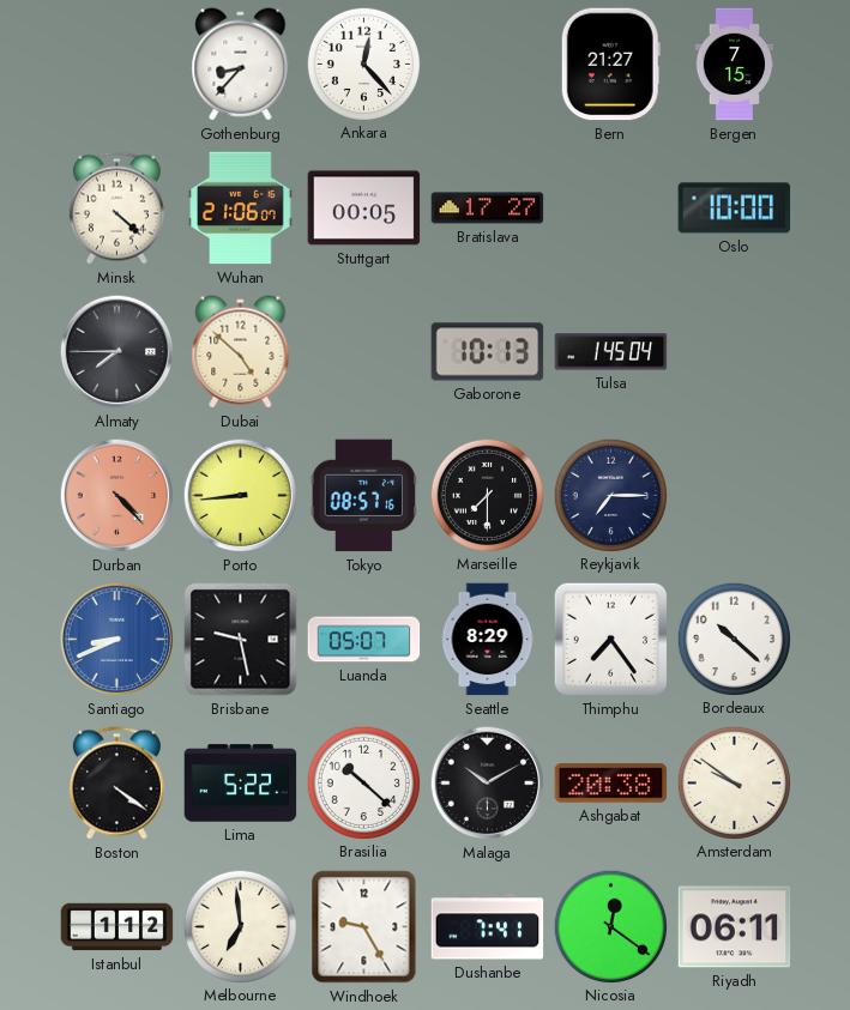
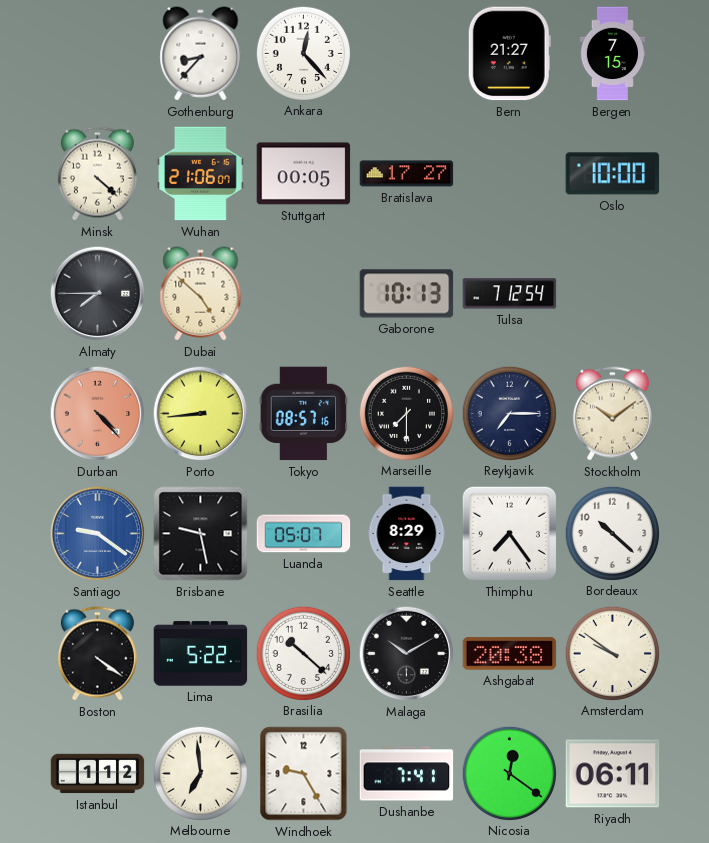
Tulsa: 1:45 -> 7:12 (510, 294)
Stockholm: none -> 10:09 (612, 414)
Santiago: 8:41 -> 9:21 (98, 534)
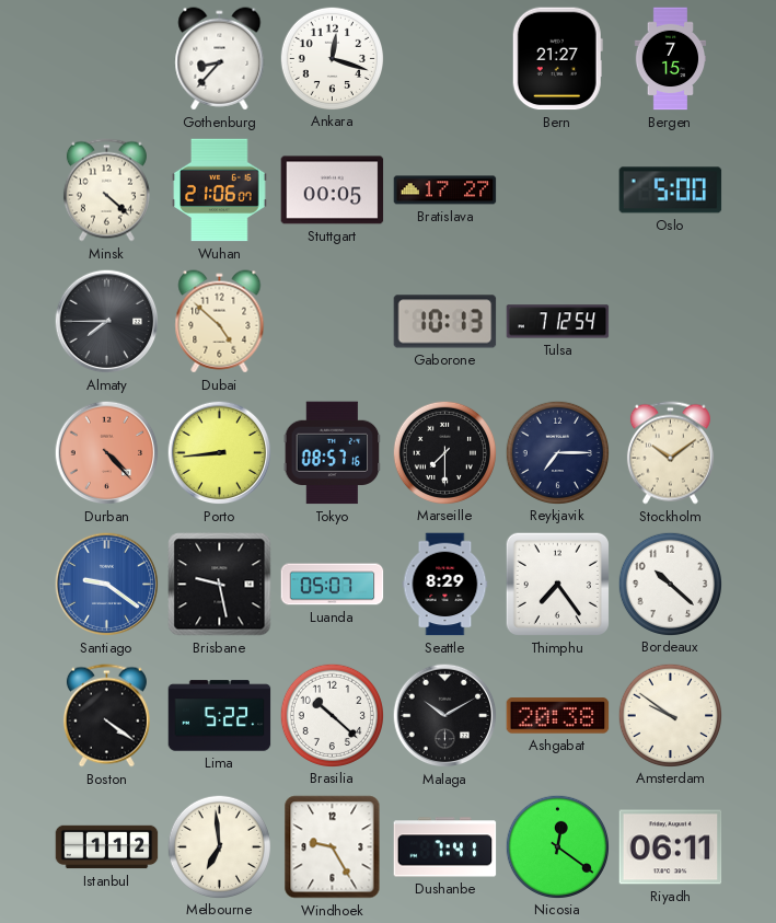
Ankara: 12:23 -> 12:18 (332, 58)
Oslo: 10:00 -> 5:00 (671, 191)
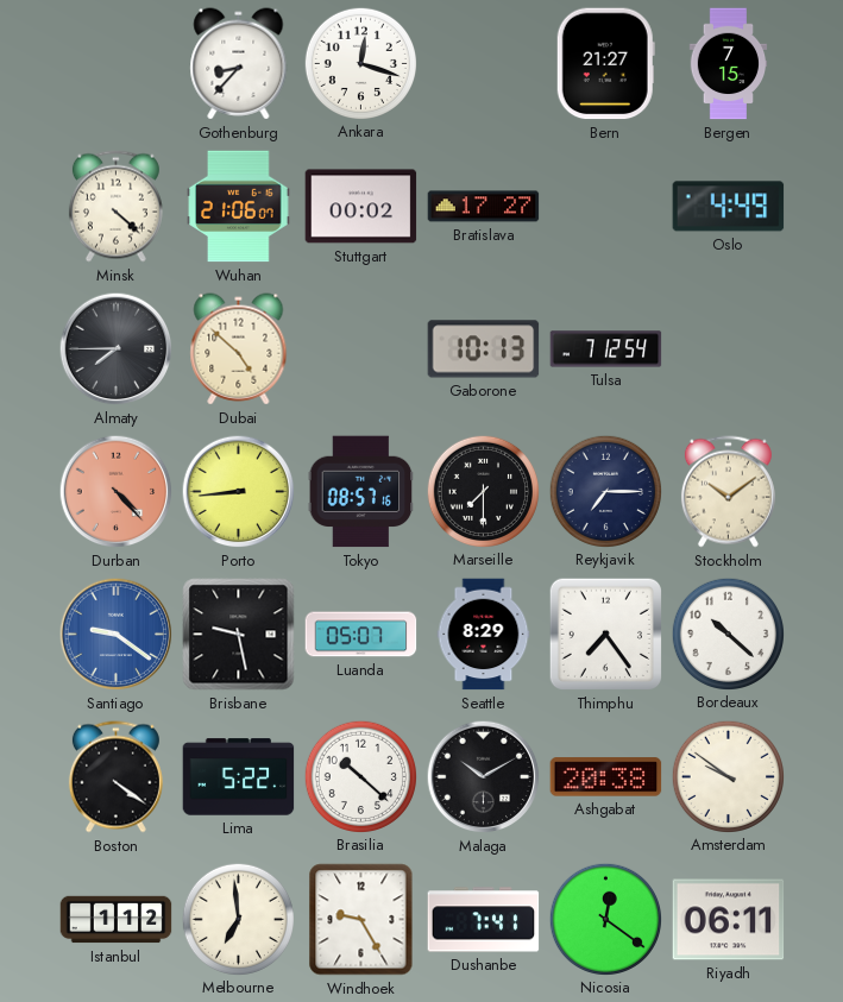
Stuttgart: 00:05 -> 00:02 (361, 207)
Oslo: 5:00 -> 4:49 (729, 207)
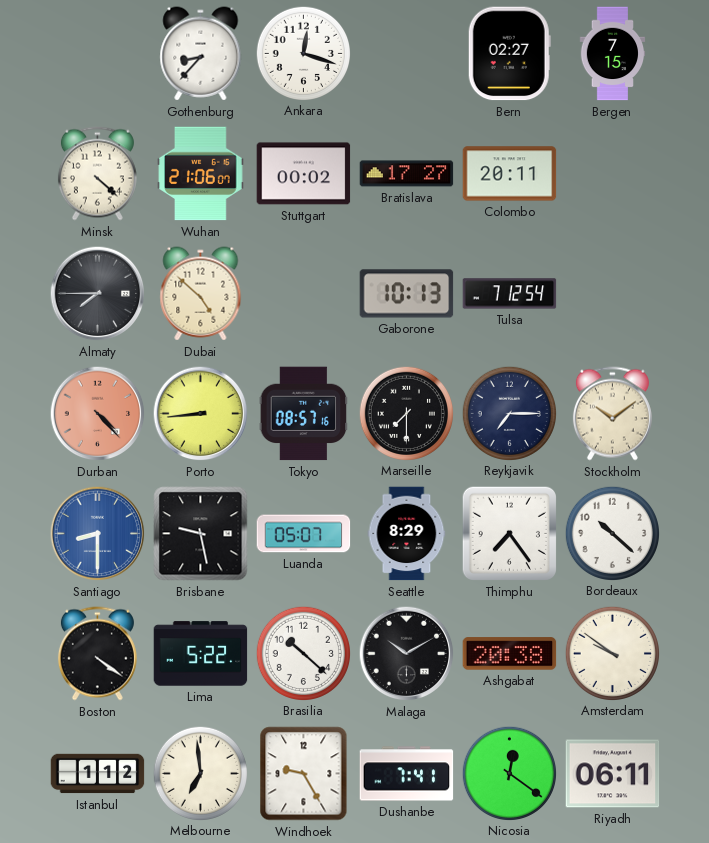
Bern: 21:27 -> 02:27 (509, 54)
Colombo: none -> 20:11 (510, 174)
Oslo: 4:49 -> none (729, 207)
Santiago: 9:21 -> 8:30 (98, 534)
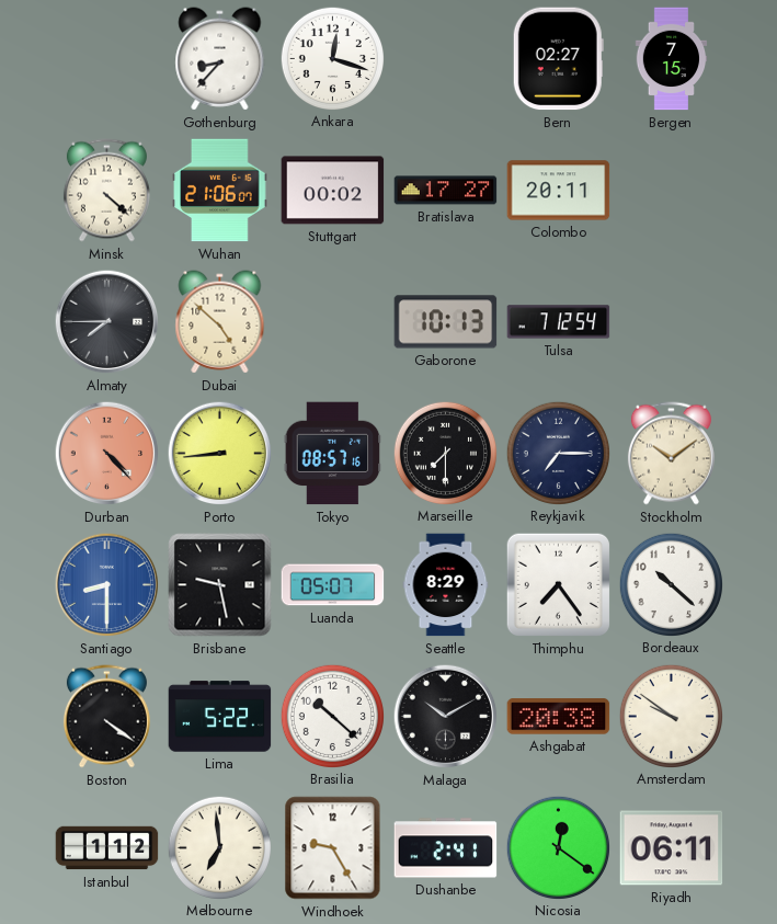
Dushanbe: 7:41 -> 2:41 (446, 848)
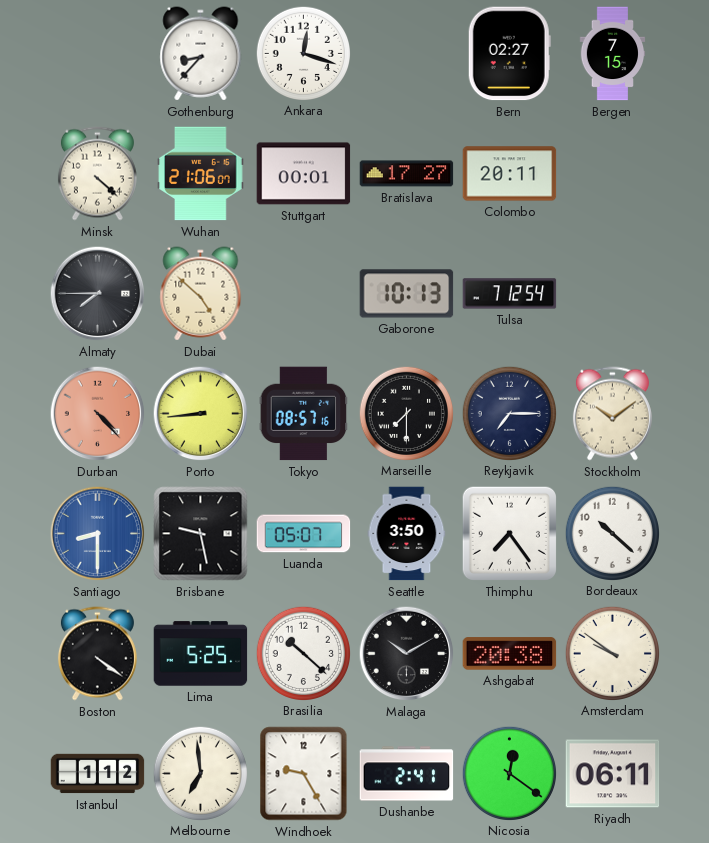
Stuttgart: 00:02 -> 00:01 (304, 174)
Seattle: 8:29 -> 3:50 (407, 534)
Lima: 5:22 -> 5:25 (201, 654)
